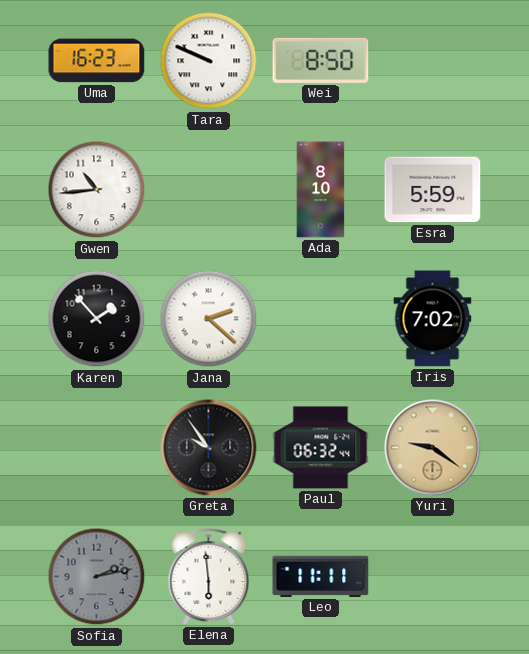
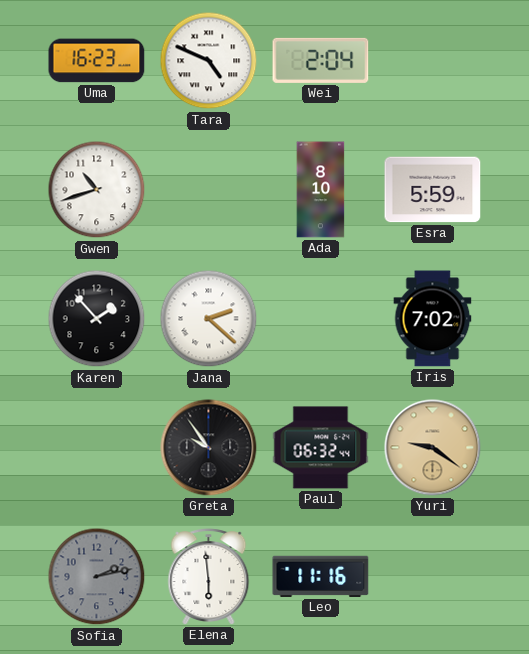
Tara: 9:49 -> 4:49 (209, 61)
Wei: 8:50 -> 2:04 (321, 60)
Gwen: 10:44 -> 10:42 (97, 190)
Leo: 11:11 -> 11:16 (321, 576)
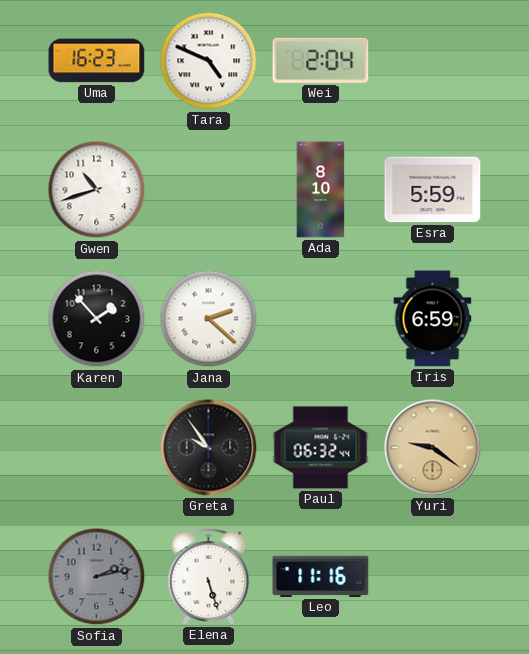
Iris: 7:02 -> 6:59 (433, 319)
Elena: 5:59 -> 5:27 (209, 577)
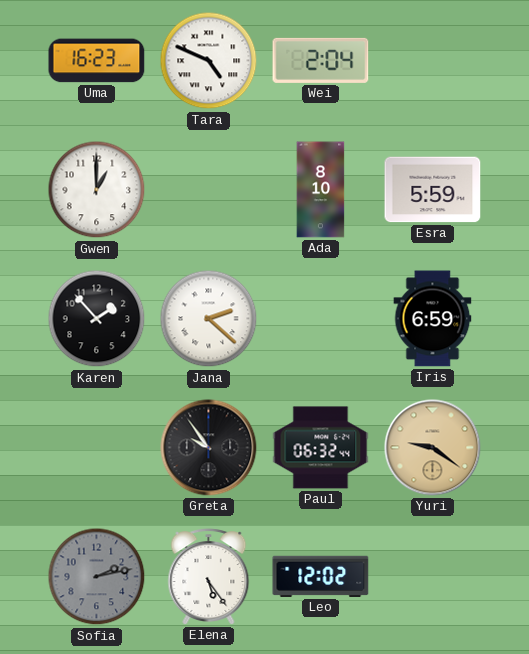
Gwen: 10:42 -> 1:00 (97, 190)
Elena: 5:27 -> 5:24 (209, 577)
Leo: 11:16 -> 12:02 (321, 576)
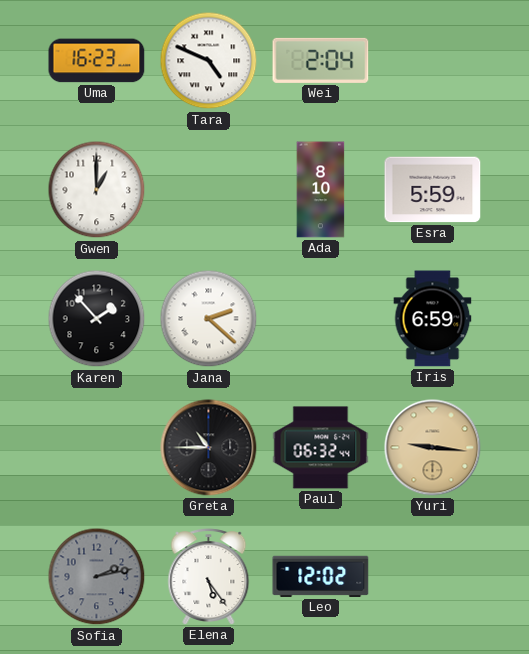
Greta: 9:54 -> 10:45 (209, 448)
Yuri: 9:21 -> 9:16 (433, 448)
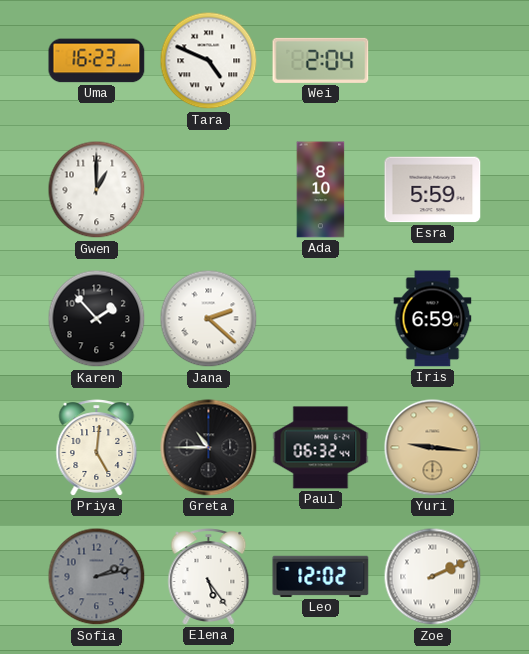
Priya: none -> 5:01 (97, 448)
Zoe: none -> 2:11 (433, 577)
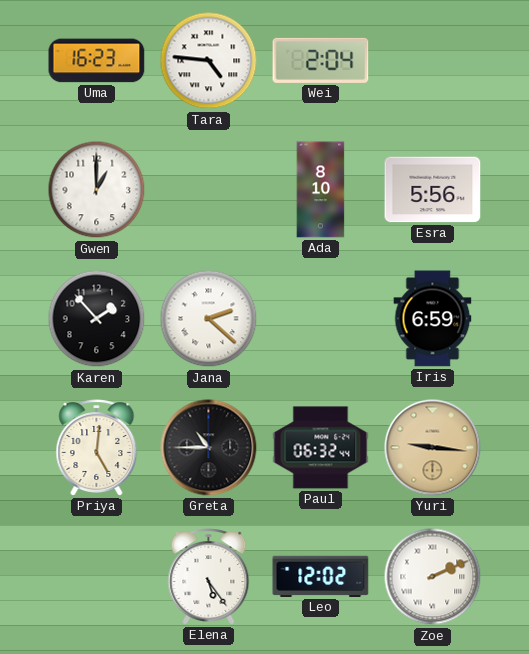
Tara: 4:49 -> 4:46 (209, 61)
Esra: 5:59 -> 5:56 (433, 190)
Sofia: 2:13 -> none (97, 577)
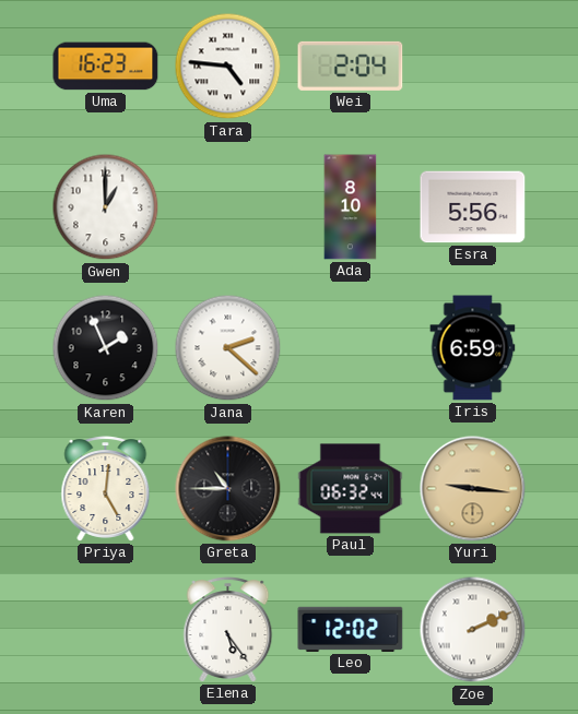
Karen: 1:53 -> 1:56 (106, 348)
